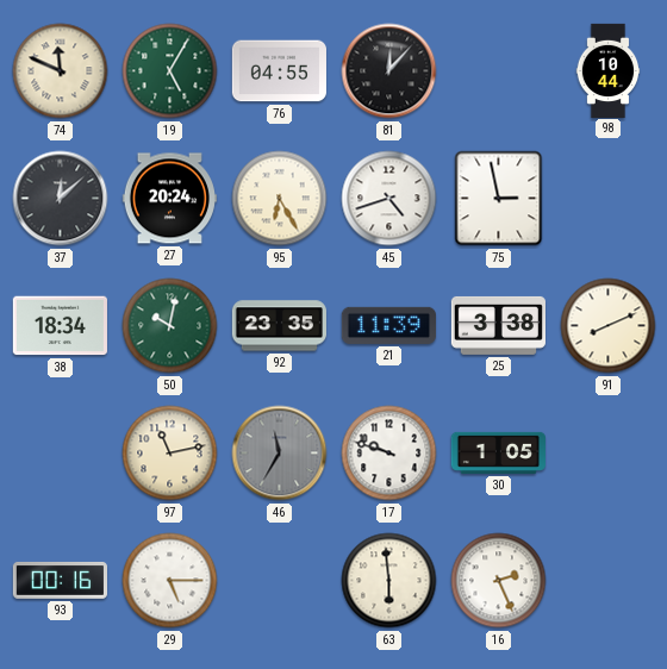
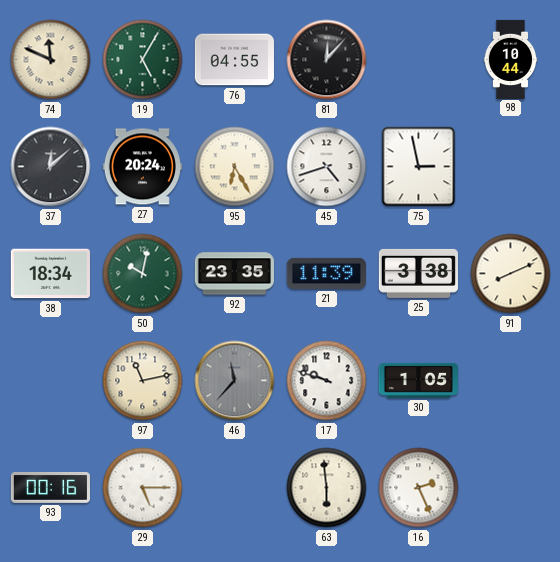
46: 11:35 -> 11:37 (235, 381)
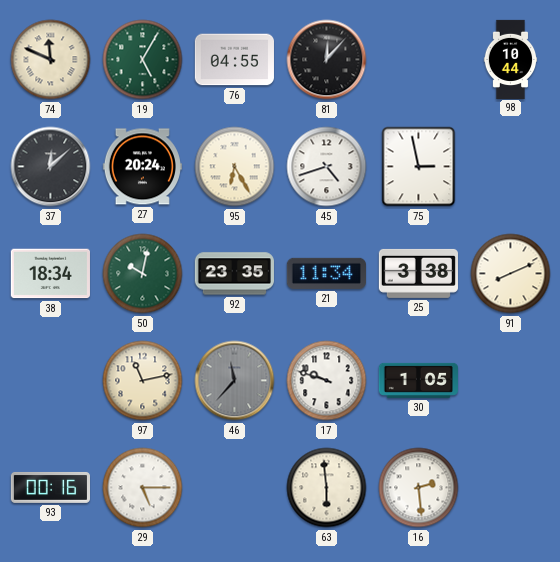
21: 11:39 -> 11:34 (326, 273)
16: 2:26 -> 2:29 (419, 488)
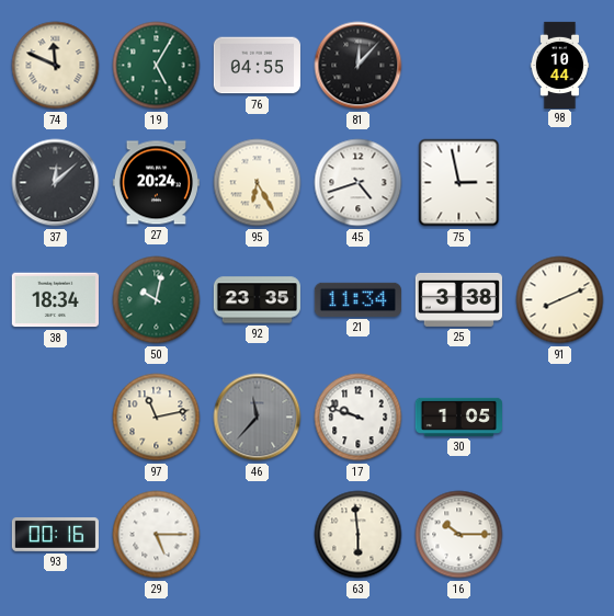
16: 2:29 -> 10:15 (459, 535)
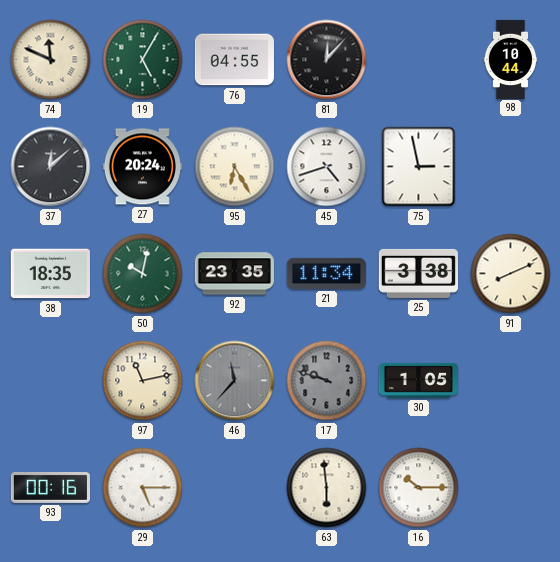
38: 18:34 -> 18:35 (50, 274)
17 dial: white -> grey (327, 381)
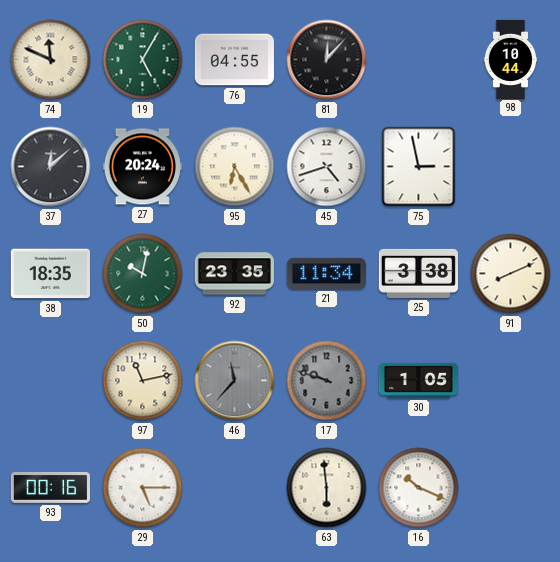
16: 10:15 -> 10:19 (419, 488)
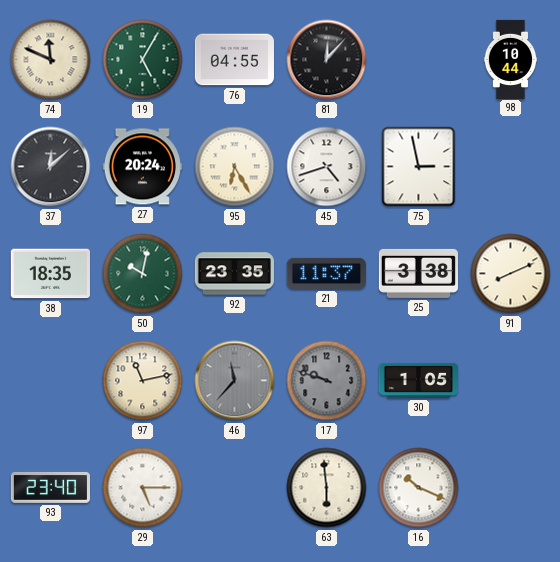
21: 11:34 -> 11:37 (326, 273)
93: 00:16 -> 23:40 (50, 487)
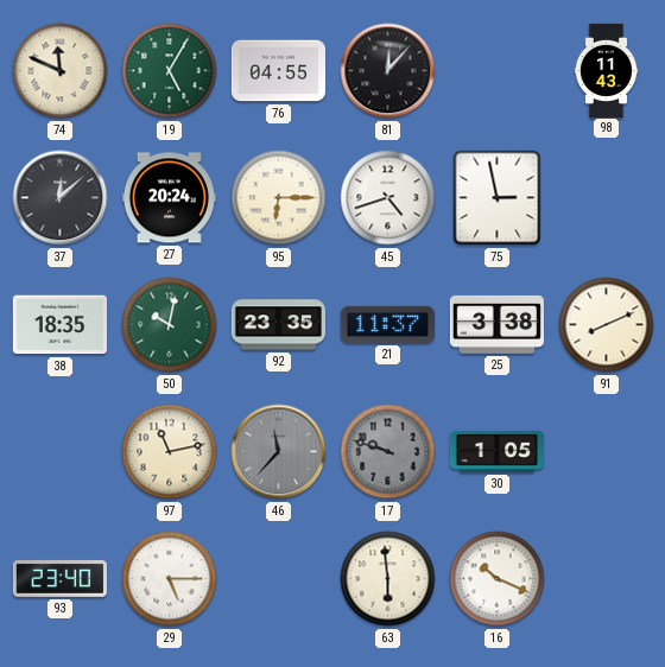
98: 10:44 -> 11:43 (607, 70)
95: 6:25 -> 6:15 (279, 198)
